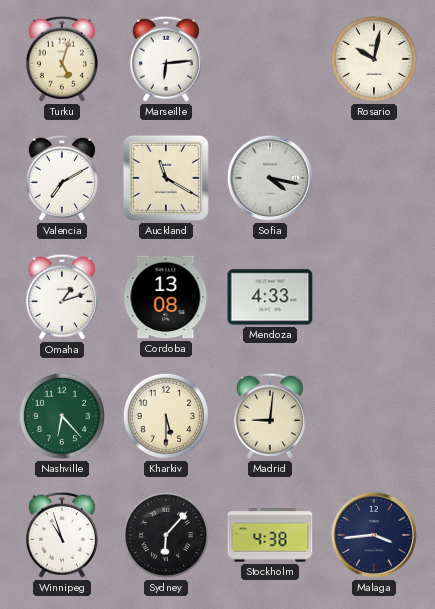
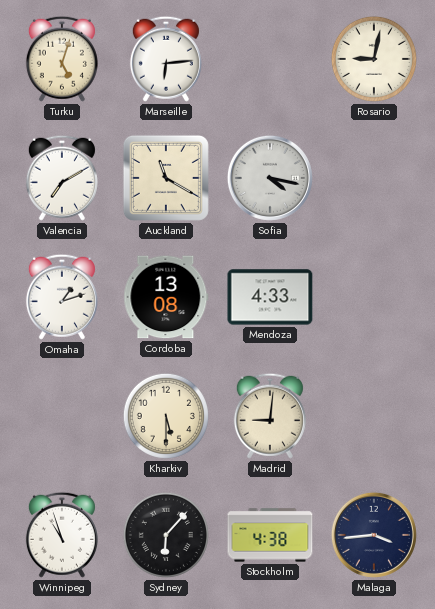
Rosario: 10:02 -> 9:02 (374, 59)
Nashville: 6:23 -> none (62, 416)
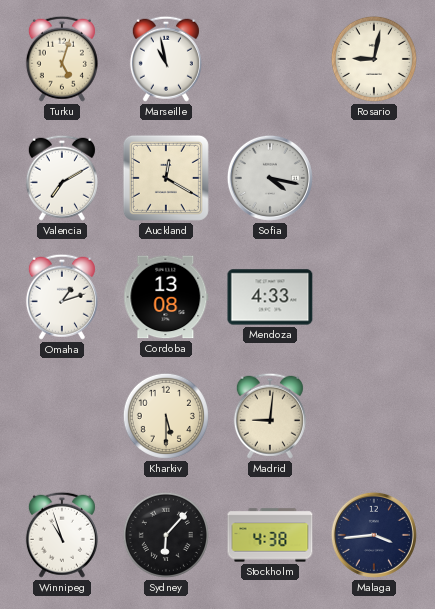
Marseille: 6:14 -> 10:58 (166, 59)
Auckland: 11:20 -> 12:20 (166, 178)
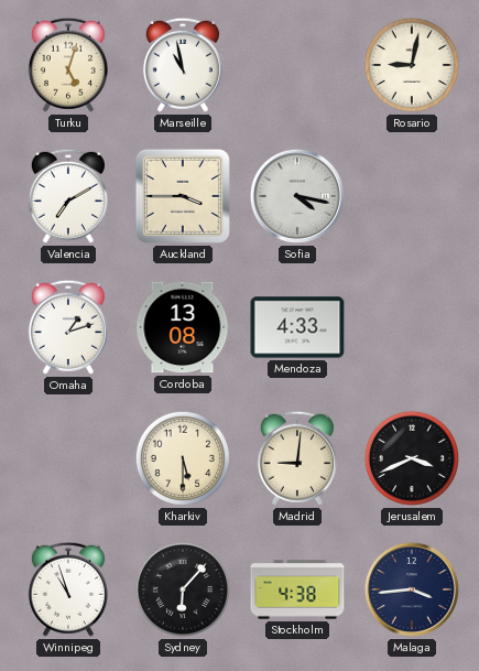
Auckland: 12:20 -> 3:45 (183, 196)
Jerusalem: none -> 3:41 (412, 458)
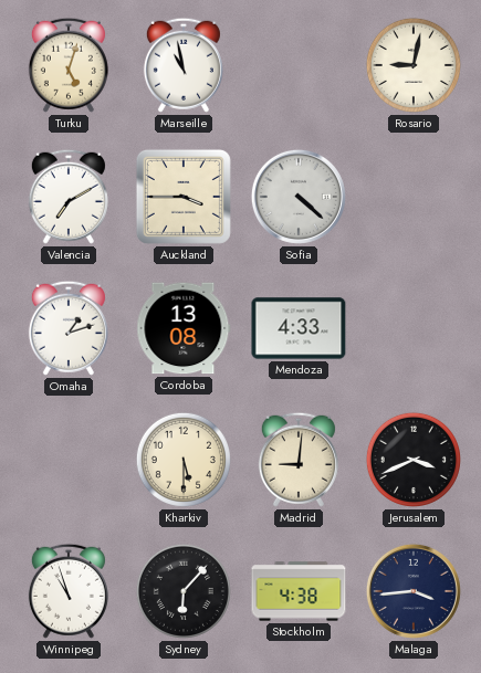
Sofia: 4:17 -> 4:22 (299, 197)
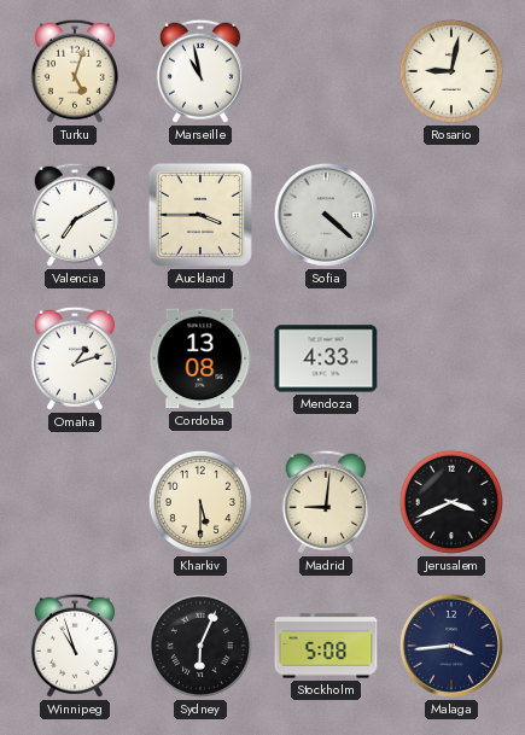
Sydney: 6:07 -> 6:04 (200, 646)
Stockholm: 4:38 -> 5:08 (326, 646)
